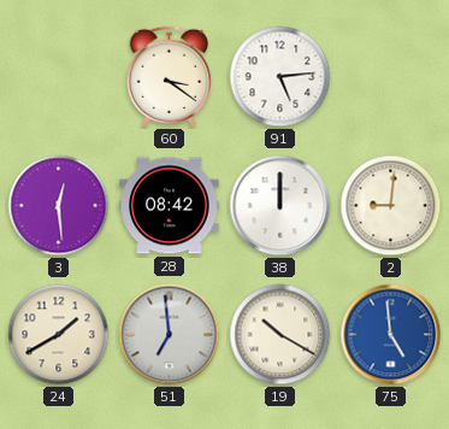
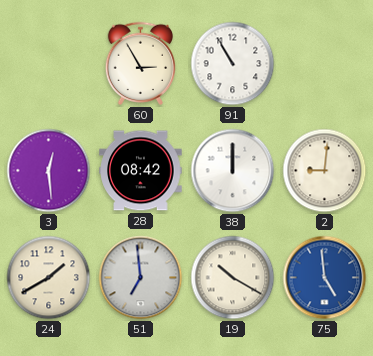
60: 3:21 -> 2:55 (141, 63)
91: 5:14 -> 10:55 (233, 64)
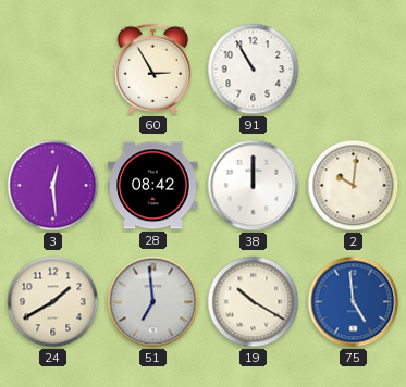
2: 9:01 -> 10:01 (354, 186)
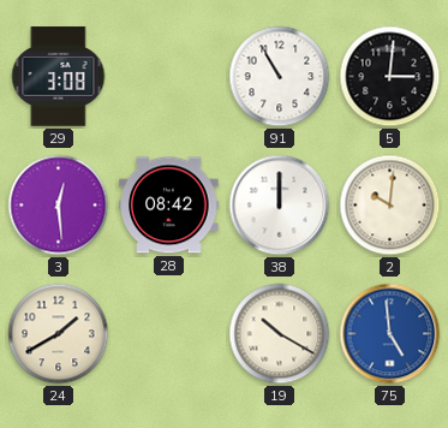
29: none -> 3:08 (59, 77)
60: 2:55 -> none (153, 68)
5: none -> 3:01 (390, 77)
51: 6:59 -> none (153, 302)
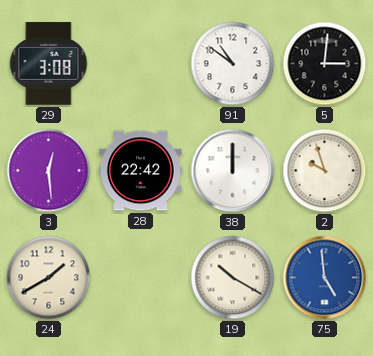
91: 10:55 -> 10:51 (233, 64)
28: 08:42 -> 22:42 (141, 171)
2: 10:01 -> 9:57 (325, 171)
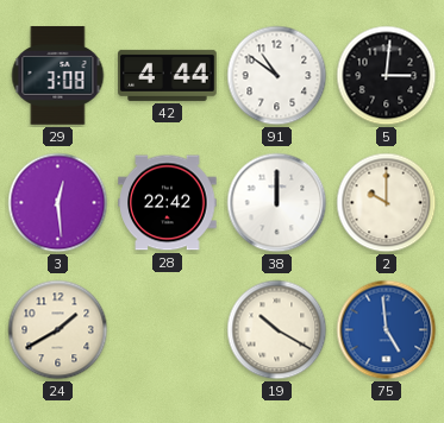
42: none -> 4:44 (168, 75)
2: 9:57 -> 10:00 (387, 203)
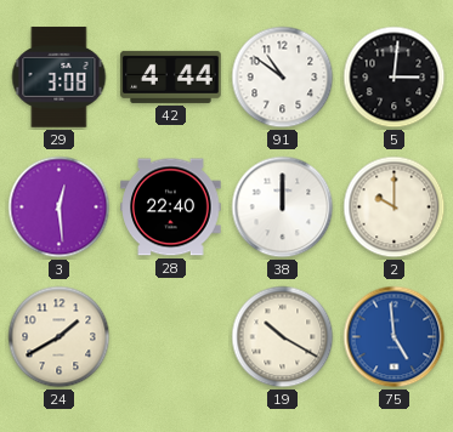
28: 22:42 -> 22:40 (171, 208)
